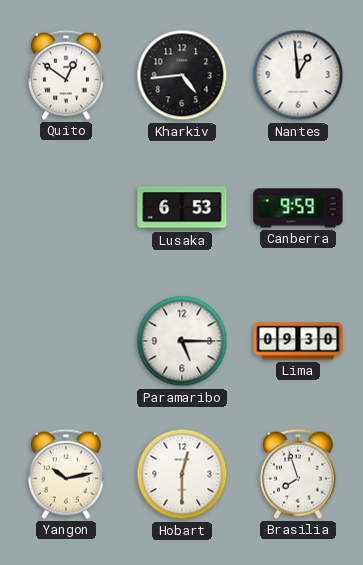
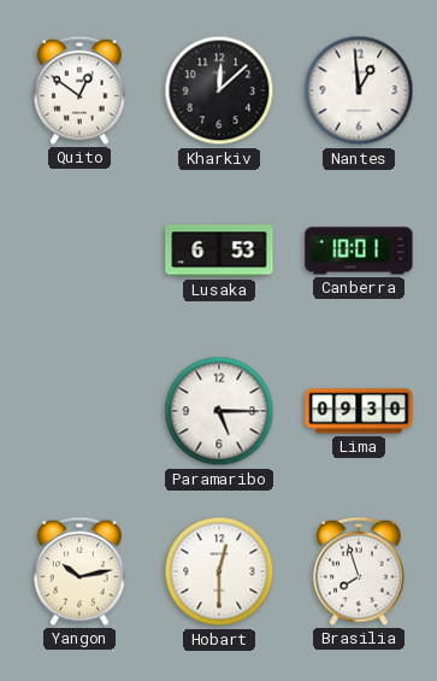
Kharkiv: 4:44 -> 12:08 (219, 90)
Canberra: 9:59 -> 10:01 (359, 251)
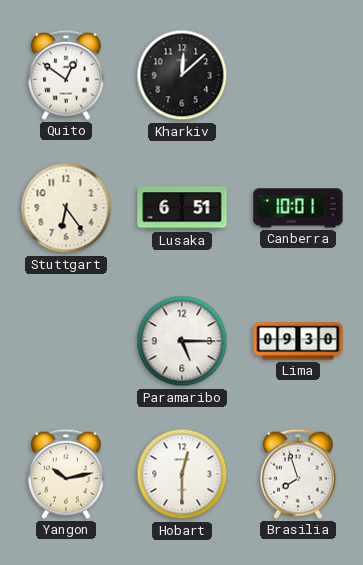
Nantes: 12:59 -> none (359, 90)
Stuttgart: none -> 6:24 (66, 208)
Lusaka: 6:53 -> 6:51 (182, 208)
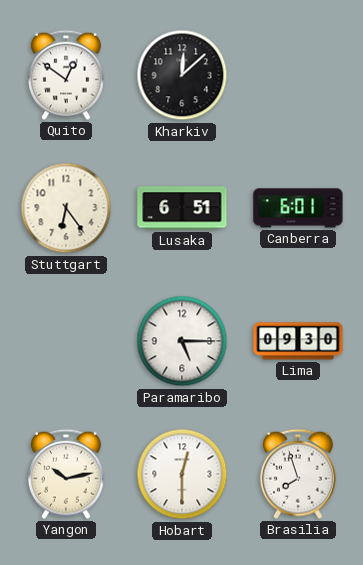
Canberra: 10:01 -> 6:01 (298, 208)
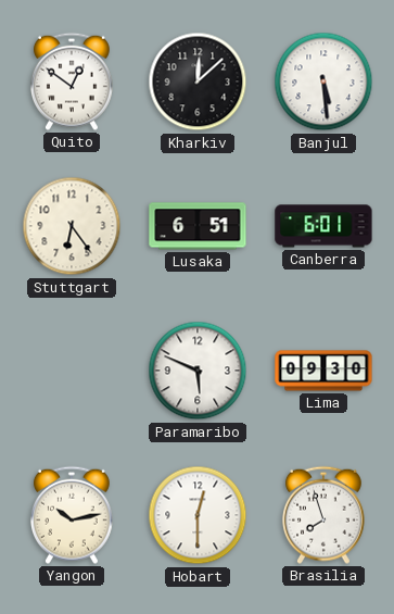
Banjul: none -> 5:29 (323, 82)
Paramaribo: 5:15 -> 5:49 (198, 371)
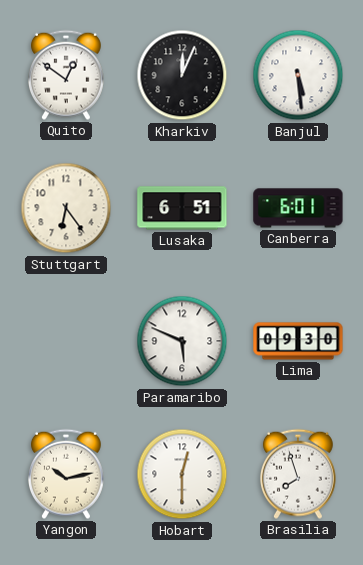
Kharkiv: 12:08 -> 12:04 (182, 75)
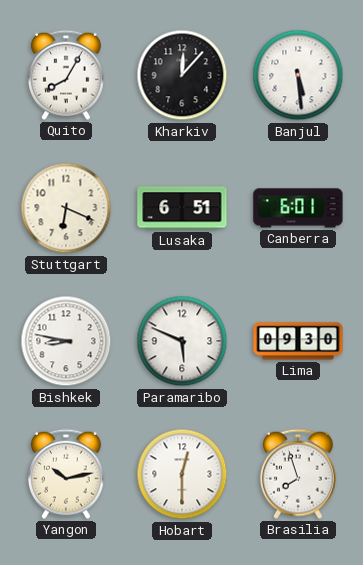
Quito: 12:51 -> 8:05 (66, 75)
Kharkiv: 12:04 -> 12:07 (182, 75)
Stuttgart: 6:24 -> 6:19 (66, 208)
Bishkek: none -> 8:47 (66, 341)
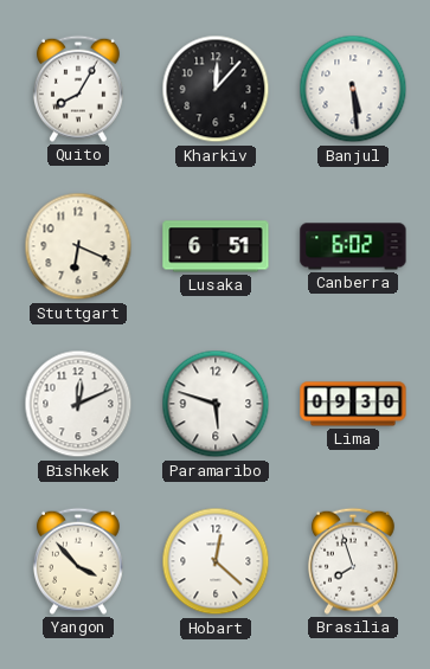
Canberra: 6:01 -> 6:02 (353, 246)
Bishkek: 8:47 -> 12:11 (78, 404)
Paramaribo: 5:49 -> 5:48 (216, 404)
Yangon: 10:13 -> 3:53 (78, 561)
Hobart: 12:30 -> 12:22 (216, 561)
